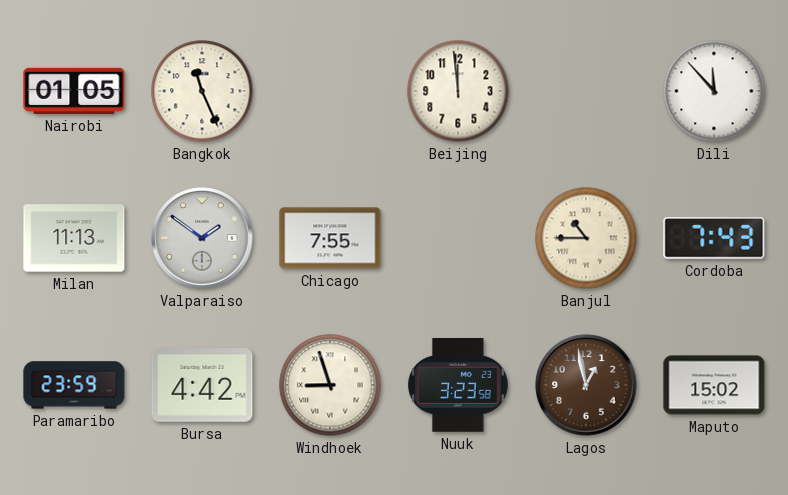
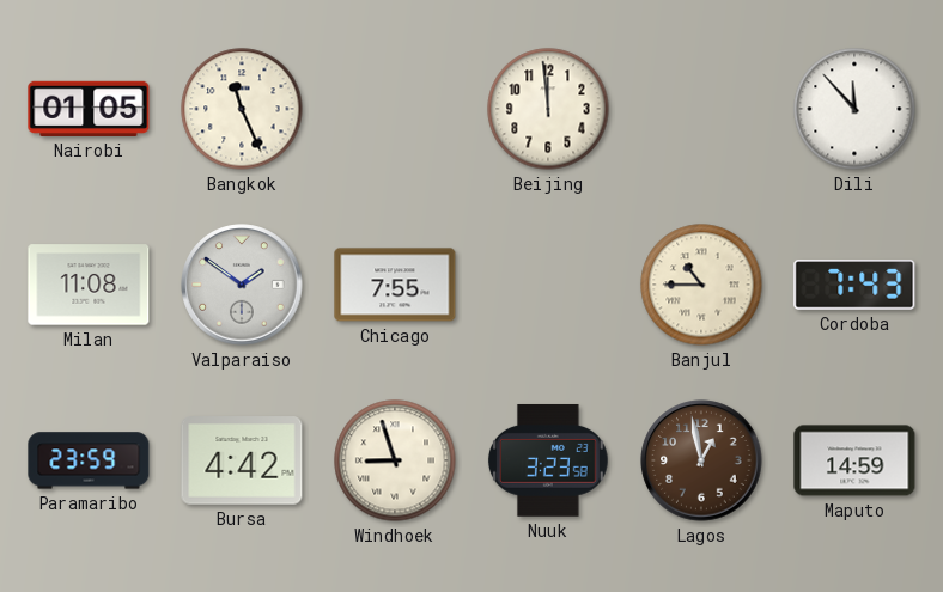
Milan: 11:13 -> 11:08 (89, 285)
Maputo: 15:02 -> 14:59 (854, 460)
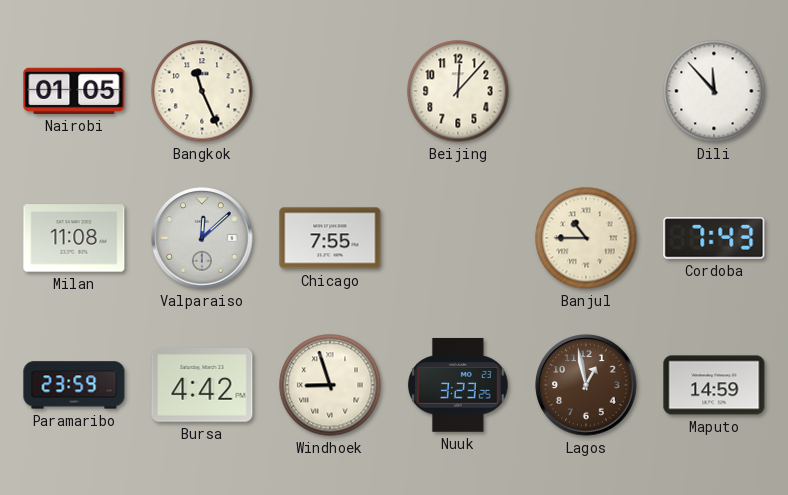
Beijing: 11:59 -> 12:07 (458, 91)
Valparaiso: 1:51 -> 12:08 (202, 238)
Nuuk: 3:23:58 -> 3:23:25 (458, 385)
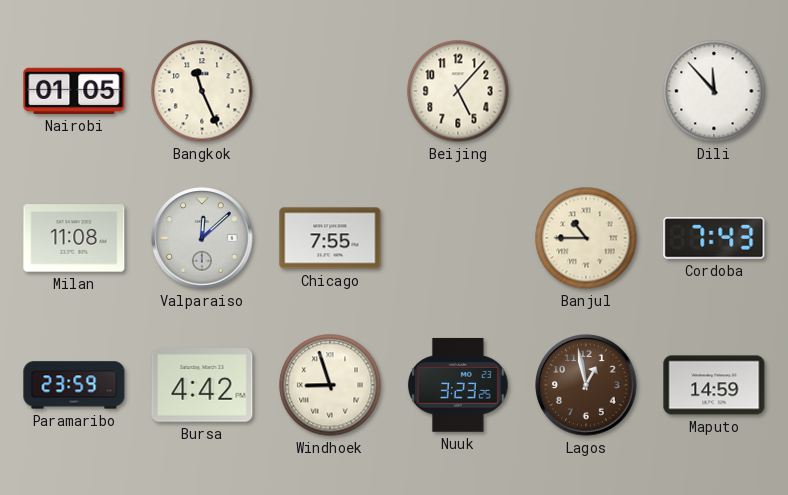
Beijing: 12:07 -> 5:07 (458, 91)
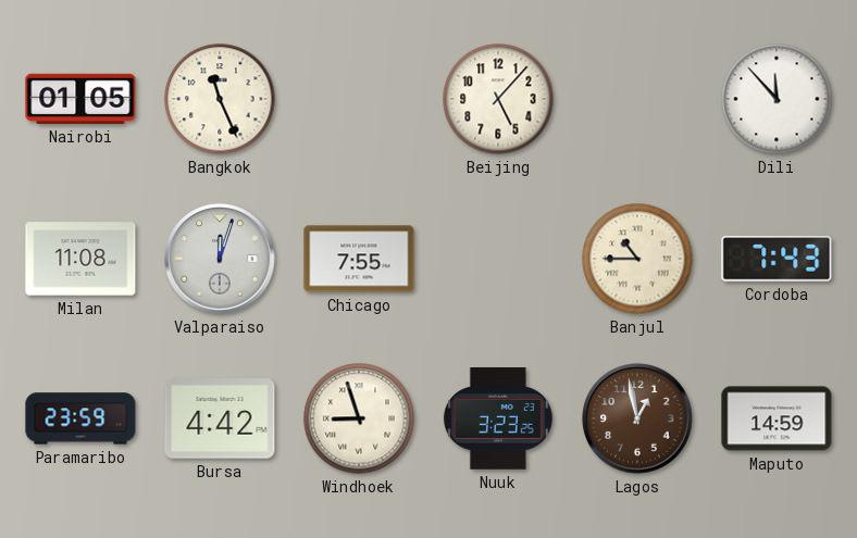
Valparaiso: 12:08 -> 12:03 (220, 259)
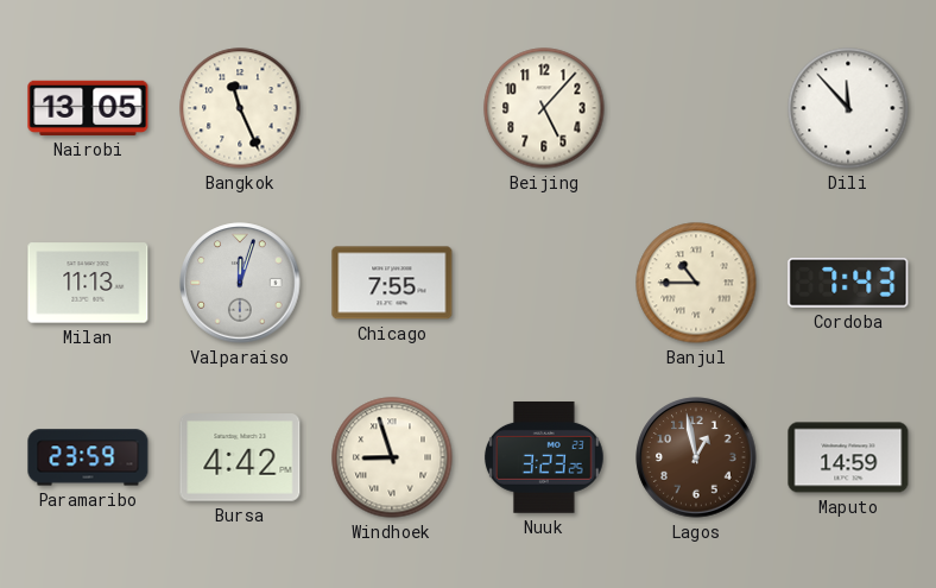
Nairobi: 01:05 -> 13:05 (88, 108)
Milan: 11:08 -> 11:13 (88, 283)
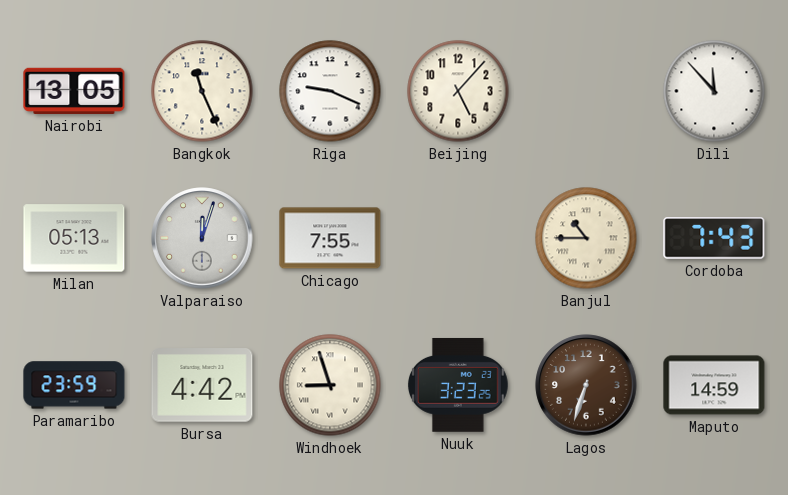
Riga: none -> 9:19 (330, 91)
Milan: 11:13 -> 05:13 (74, 238)
Lagos: 12:58 -> 6:33 (586, 385)
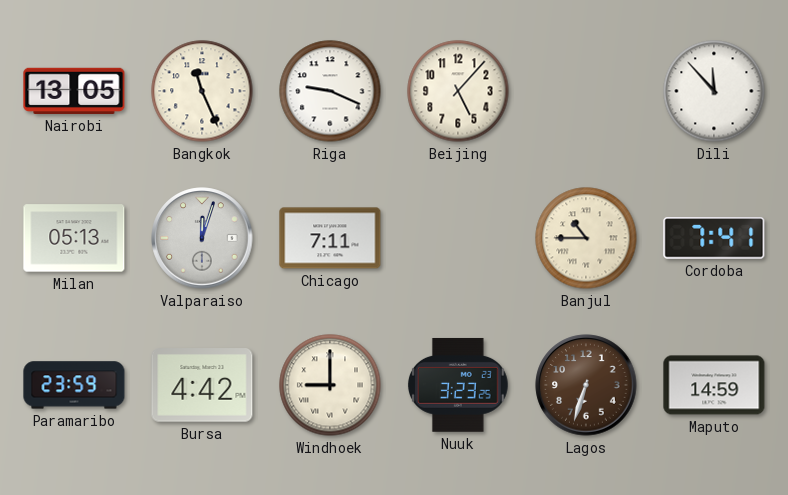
Chicago: 7:55 -> 7:11 (330, 238)
Cordoba: 7:43 -> 7:41 (714, 239)
Windhoek: 8:57 -> 9:00 (330, 385)
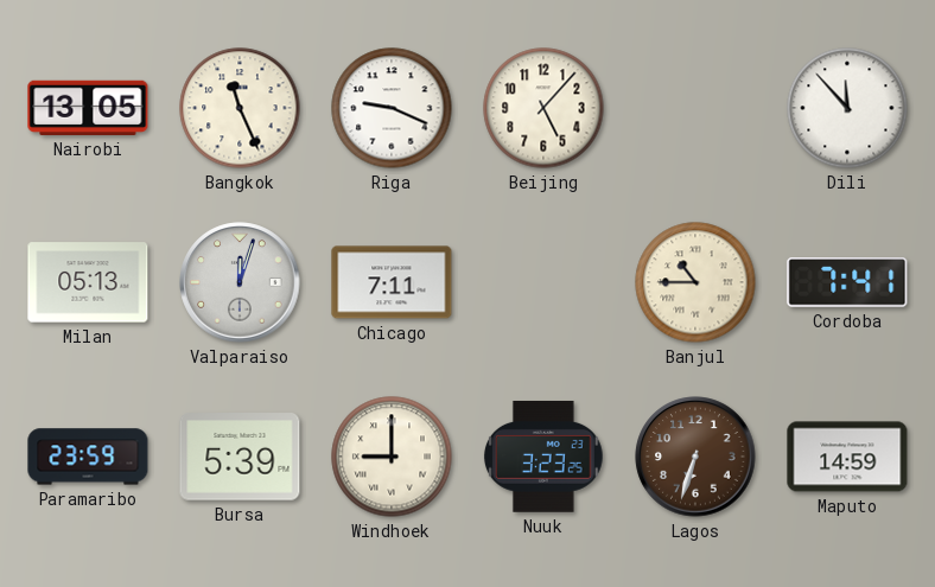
Bursa: 4:42 -> 5:39 (240, 457)
